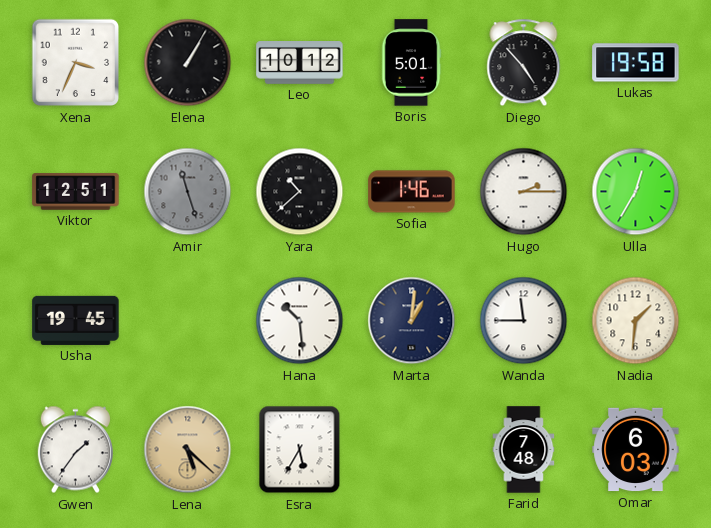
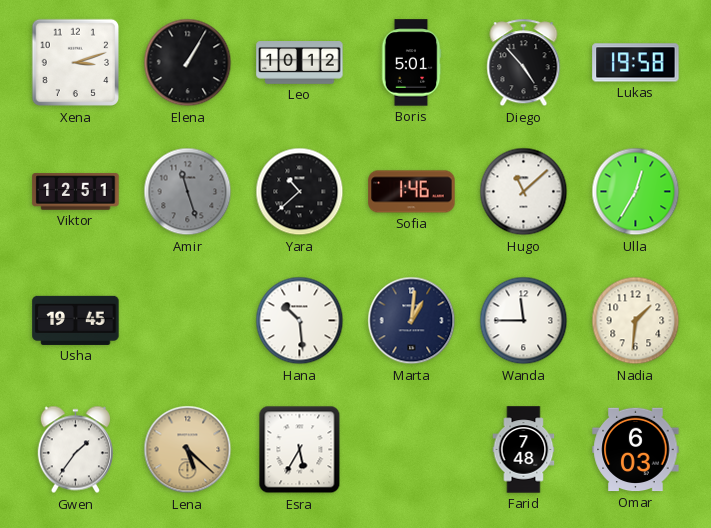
Xena: 3:34 -> 3:12 (76, 63)
Hugo: 2:15 -> 11:08 (524, 192)
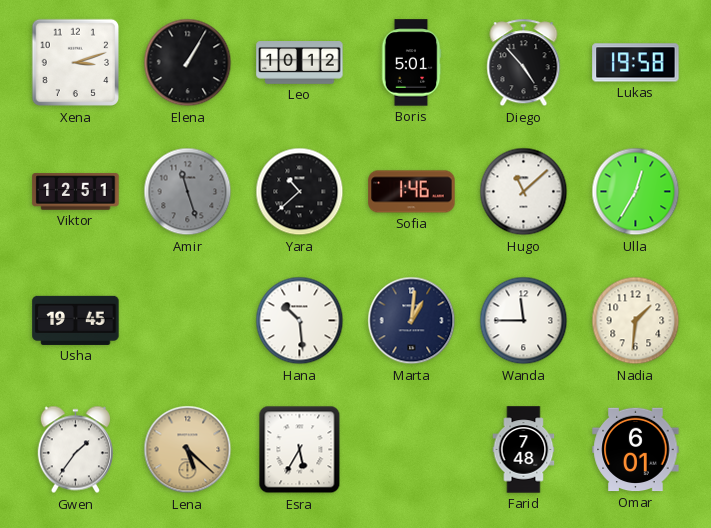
Omar: 6:03 -> 6:01 (636, 450)
